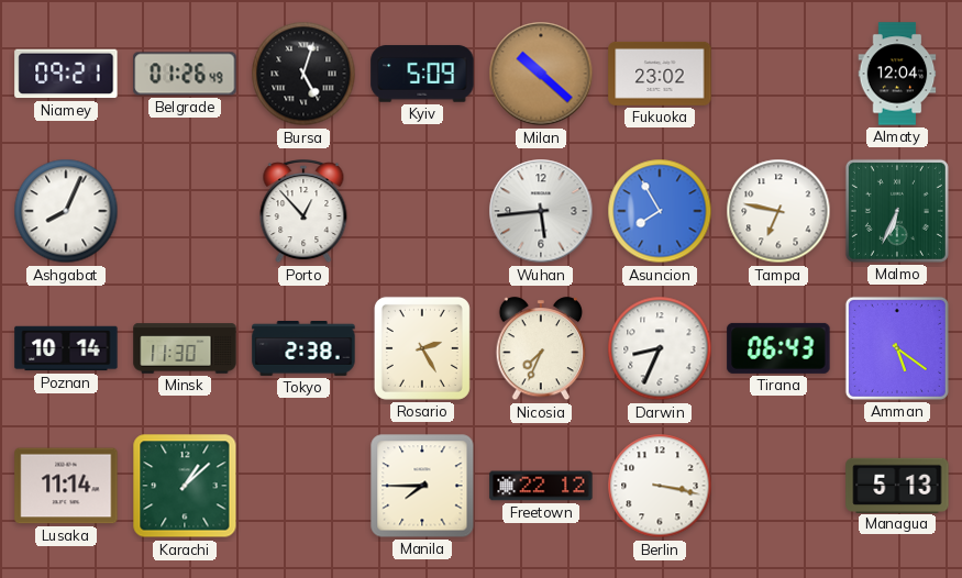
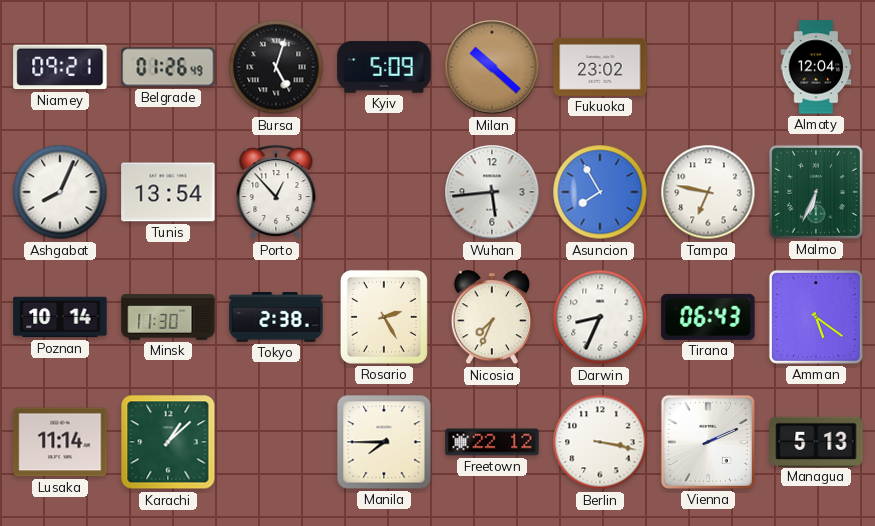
Tunis: none -> 13:54 (168, 192)
Vienna: none -> 2:11 (708, 442)
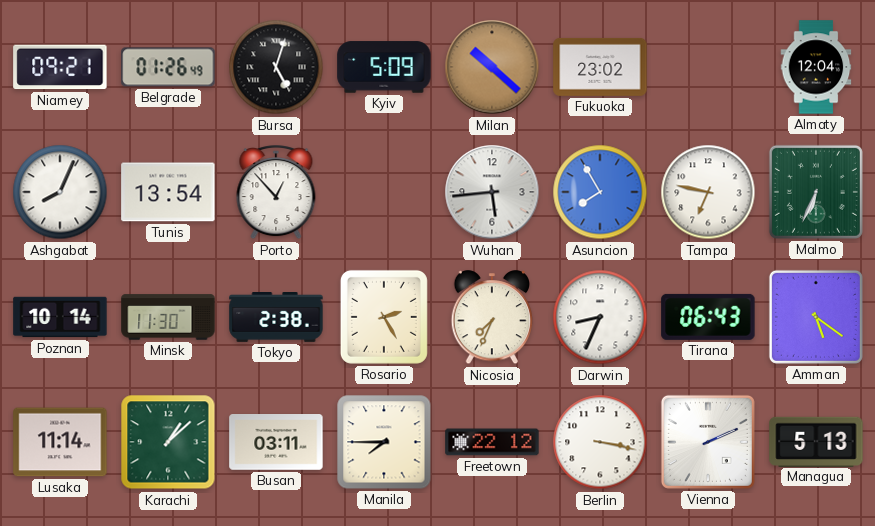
Busan: none -> 03:11 (276, 443)
